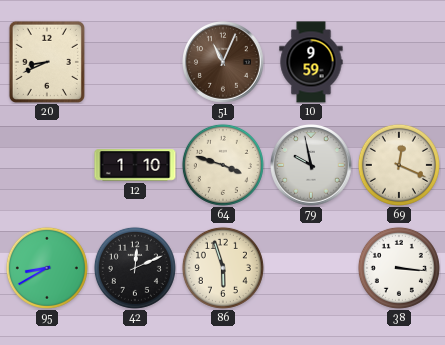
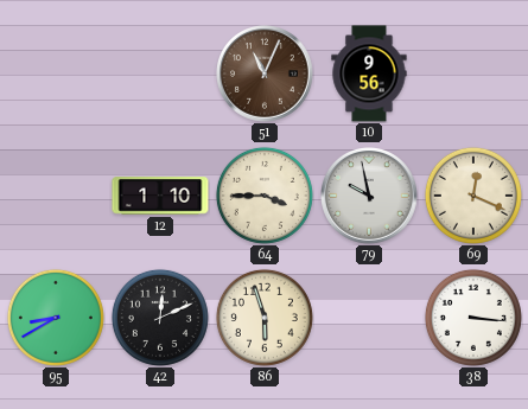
20: 8:41 -> none (47, 62)
10: 9:59 -> 9:56 (369, 74)
64: 3:48 -> 3:45 (265, 196)
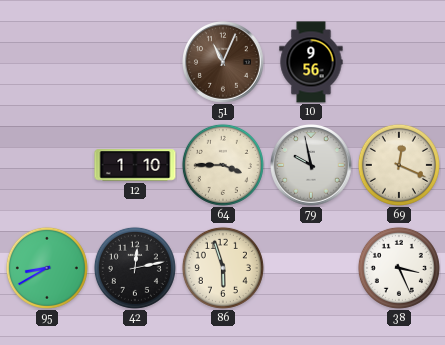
42: 12:11 -> 12:13 (135, 268)
38: 3:16 -> 3:26 (399, 268)
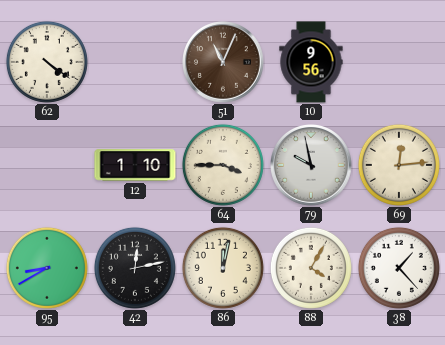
62: none -> 4:21 (47, 62)
69: 12:19 -> 12:14 (399, 165)
86: 5:57 -> 12:02 (223, 268)
88: none -> 4:05 (311, 268)
38: 3:26 -> 1:23 (399, 268)
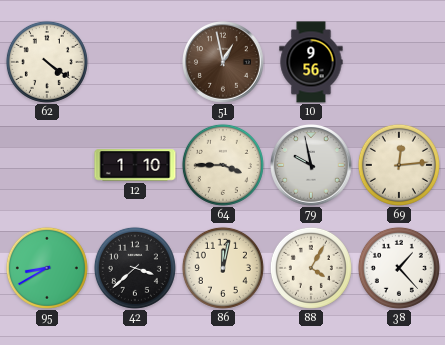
51: 11:04 -> 12:58 (224, 63)
42: 12:13 -> 3:38 (135, 268)
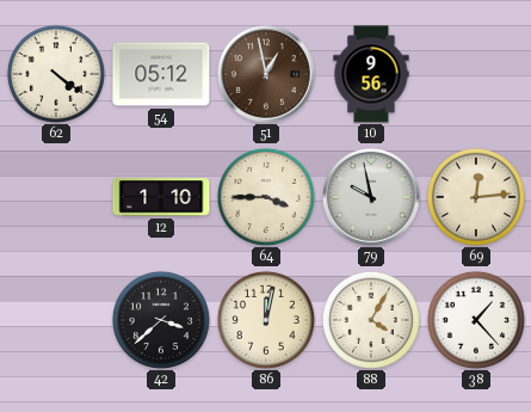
54: none -> 05:12 (161, 74)
95: 8:40 -> none (47, 268)
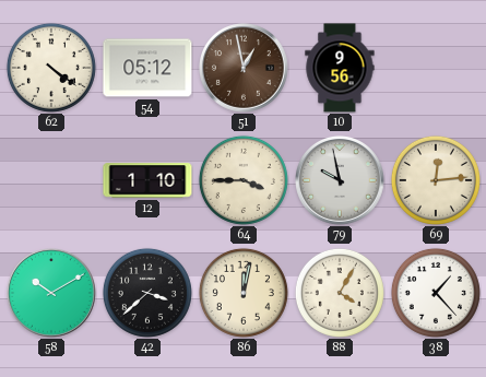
58: none -> 10:10 (52, 294)
